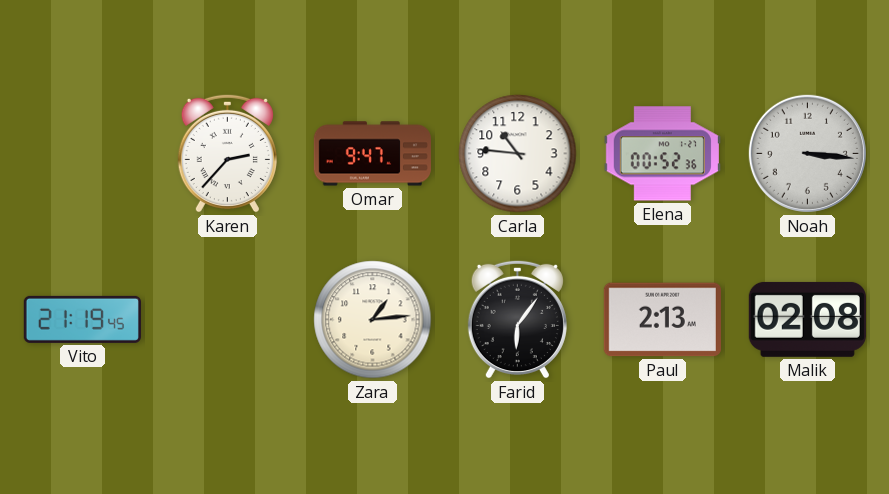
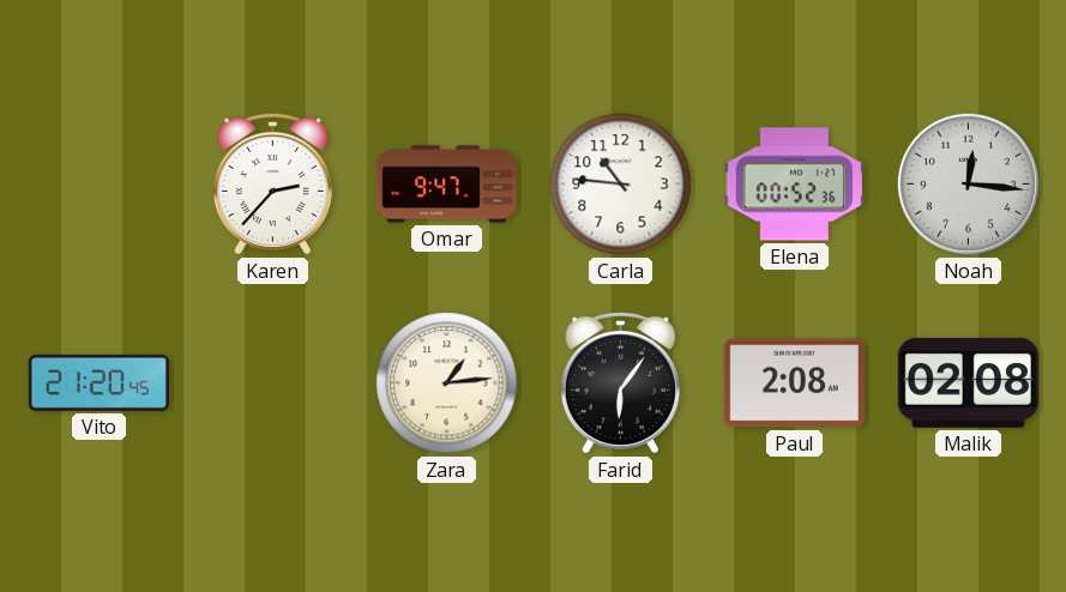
Noah: 3:16 -> 12:16 (968, 183)
Vito: 21:19 -> 21:20 (98, 382)
Paul: 2:13 -> 2:08 (794, 383)
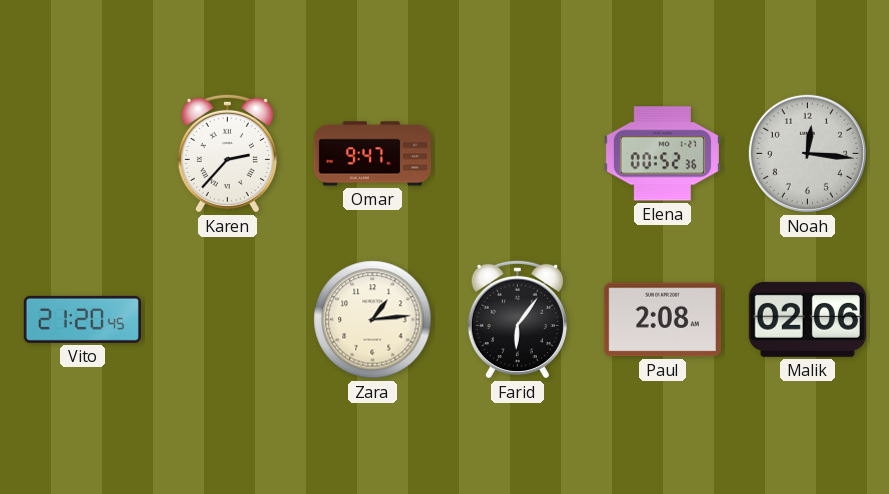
Carla: 10:46 -> none (621, 185)
Malik: 02:08 -> 02:06 (807, 319)
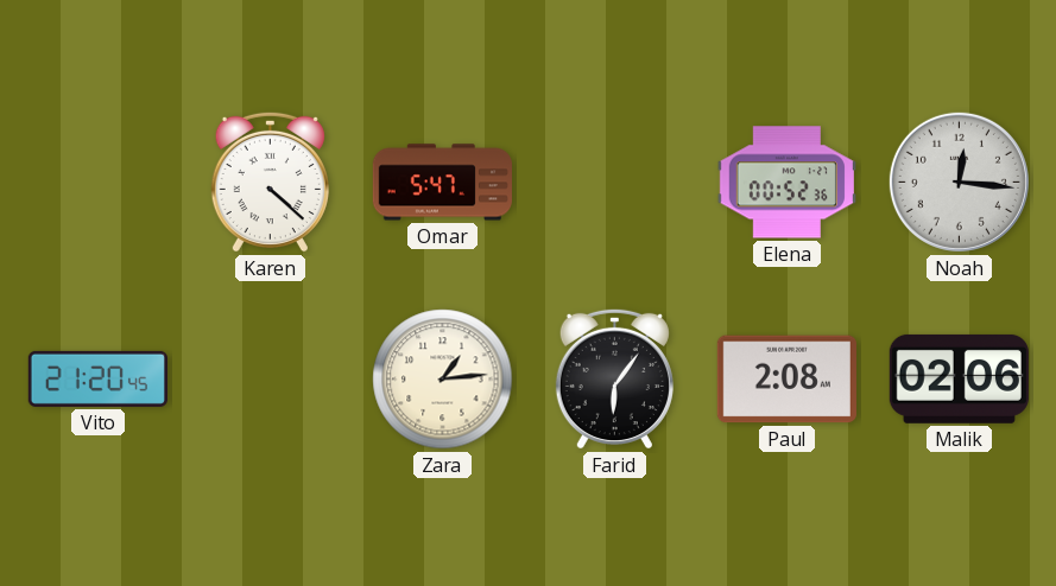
Karen: 2:37 -> 4:22 (270, 181)
Omar: 9:47 -> 5:47 (442, 183)
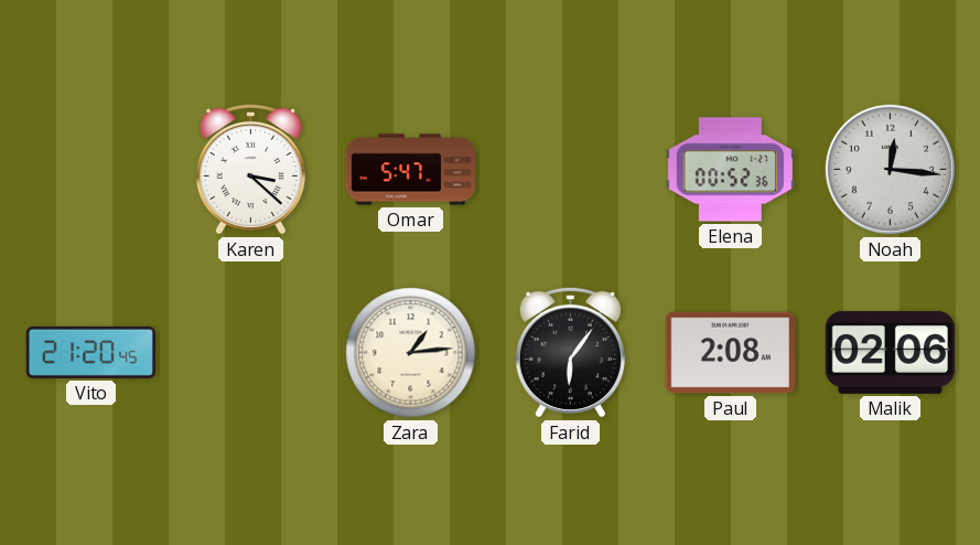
Karen: 4:22 -> 3:22 (250, 169)
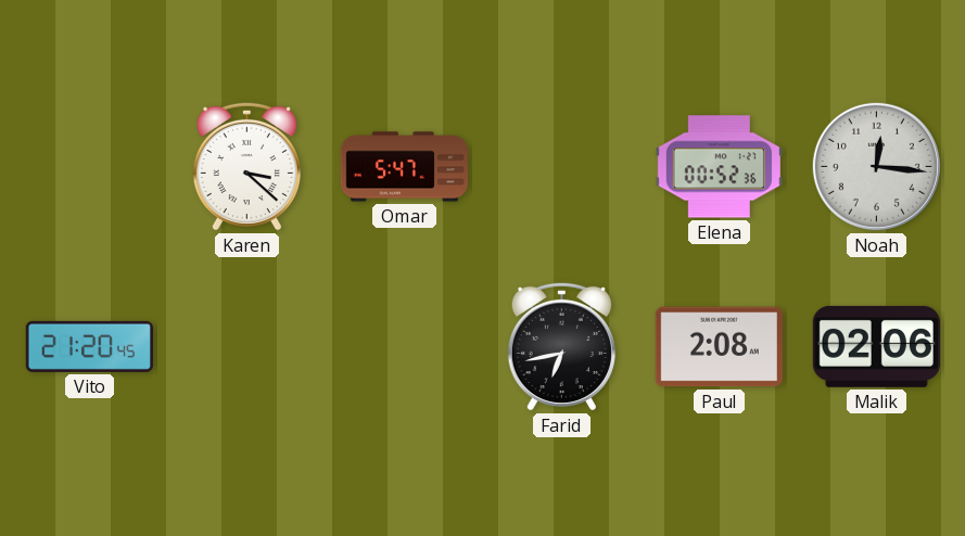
Zara: 1:14 -> none (411, 353)
Farid: 6:06 -> 6:43 (561, 346)
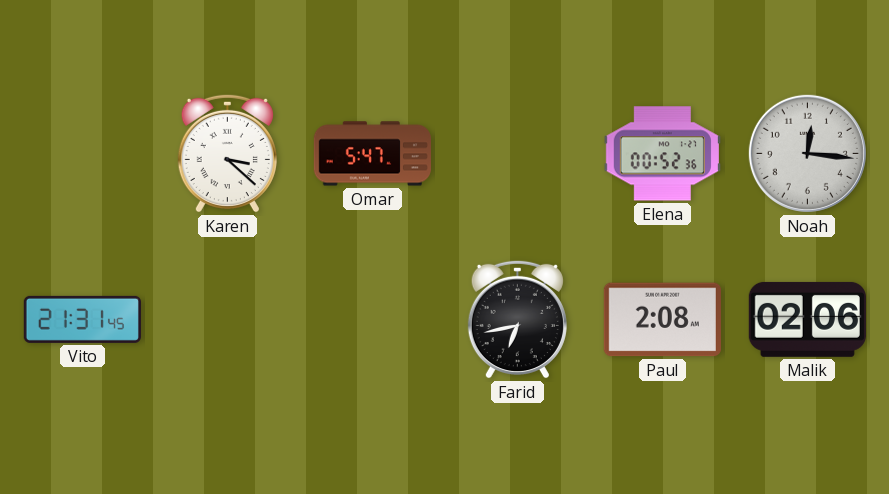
Vito: 21:20 -> 21:31 (82, 319)
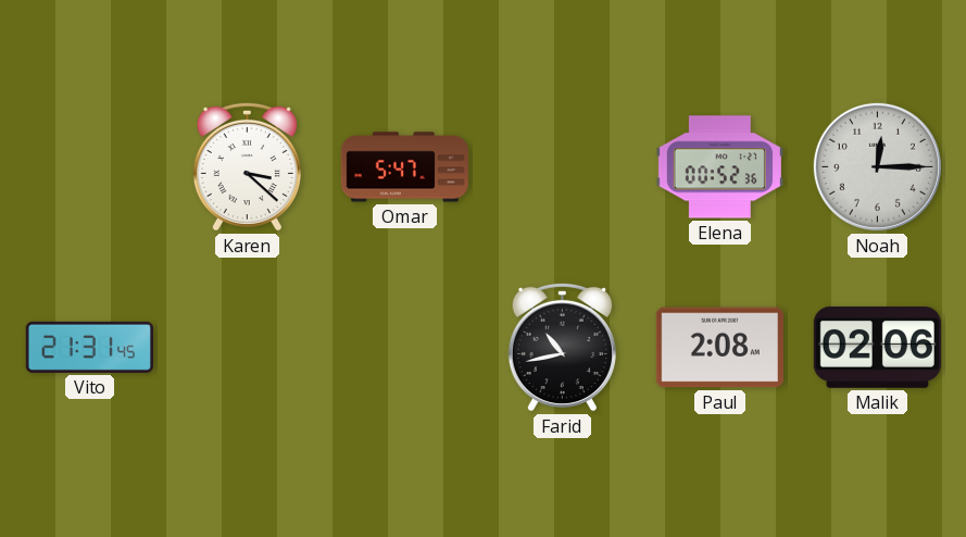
Noah: 12:16 -> 12:15 (877, 166)
Farid: 6:43 -> 10:43 (562, 347)
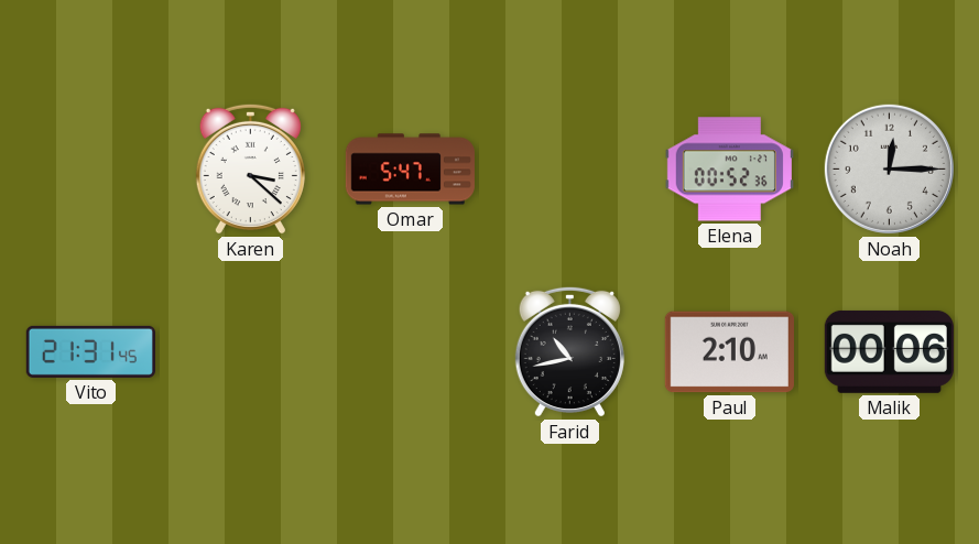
Paul: 2:08 -> 2:10 (729, 352)
Malik: 02:06 -> 00:06 (889, 351)
